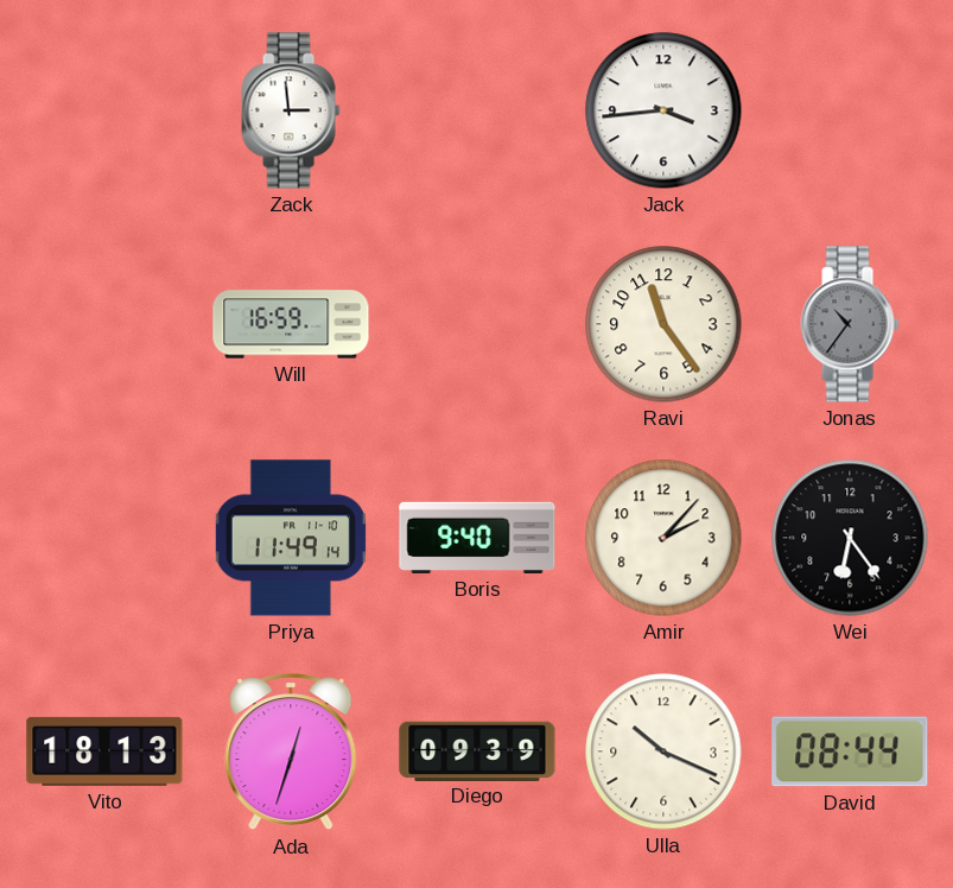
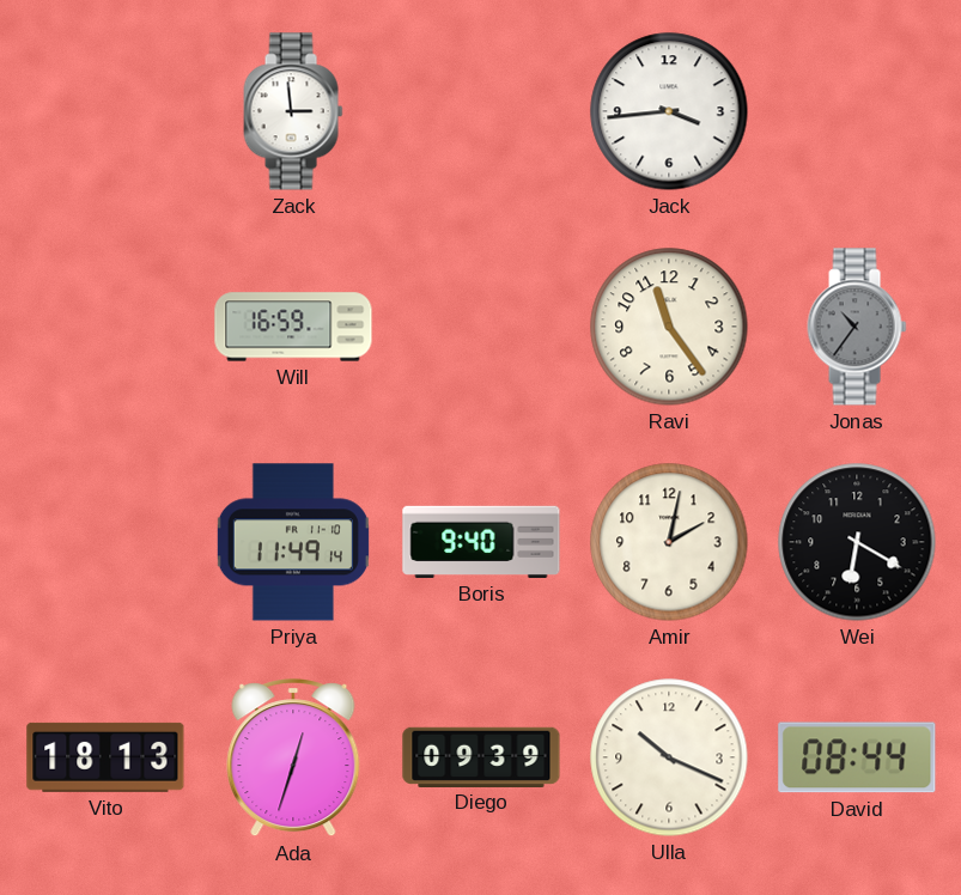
Amir: 2:07 -> 2:02 (669, 542)
Wei: 6:24 -> 6:20 (857, 542)
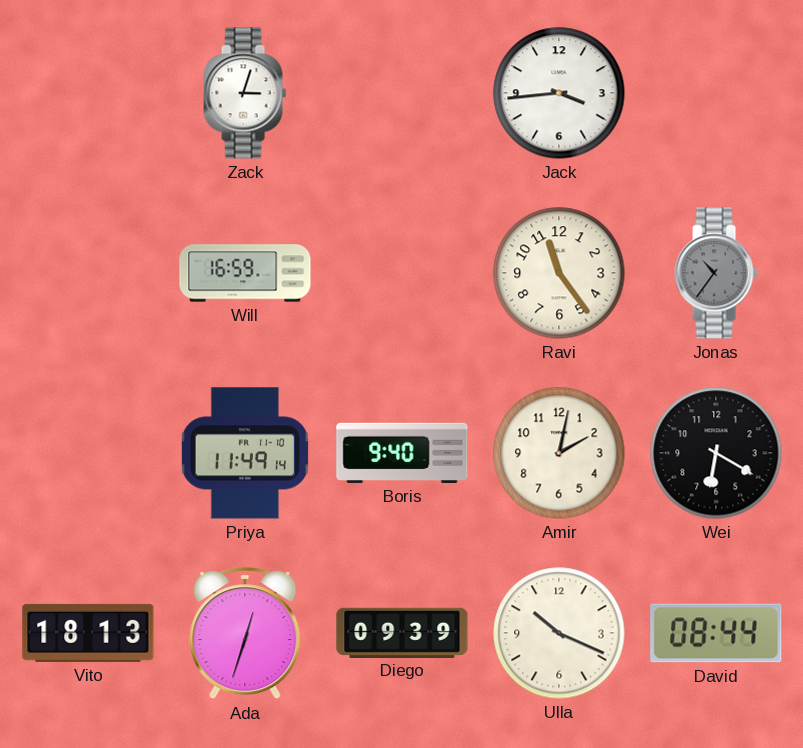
Zack: 2:59 -> 3:03 (245, 93)
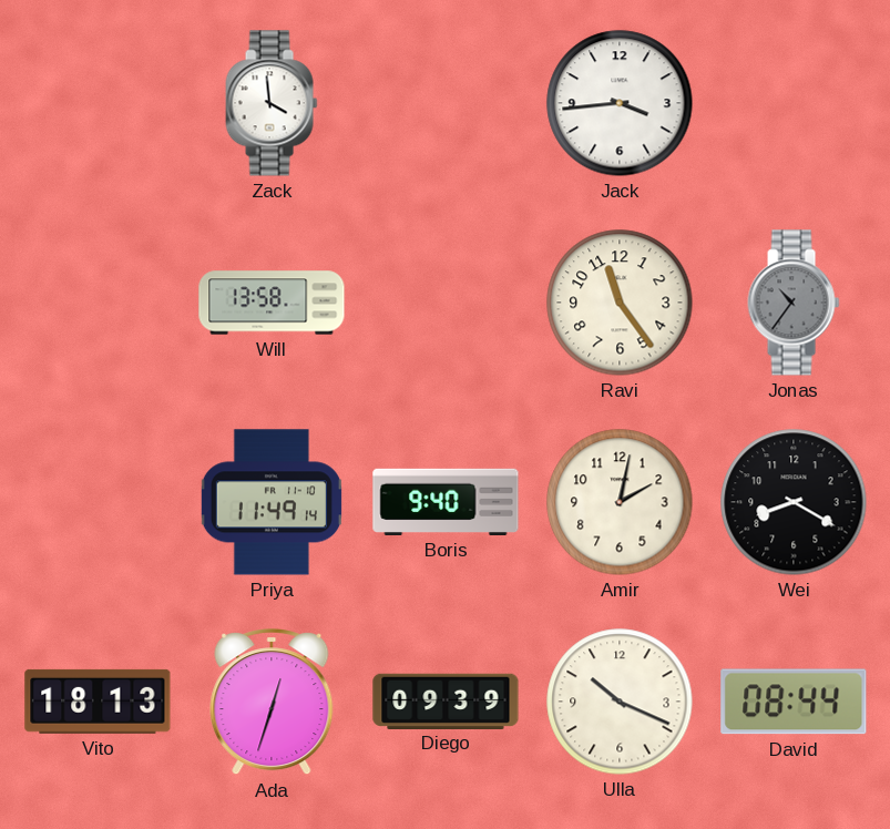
Zack: 3:03 -> 3:59 (272, 103)
Will: 16:59 -> 13:58 (272, 303)
Wei: 6:20 -> 8:20 (794, 502)
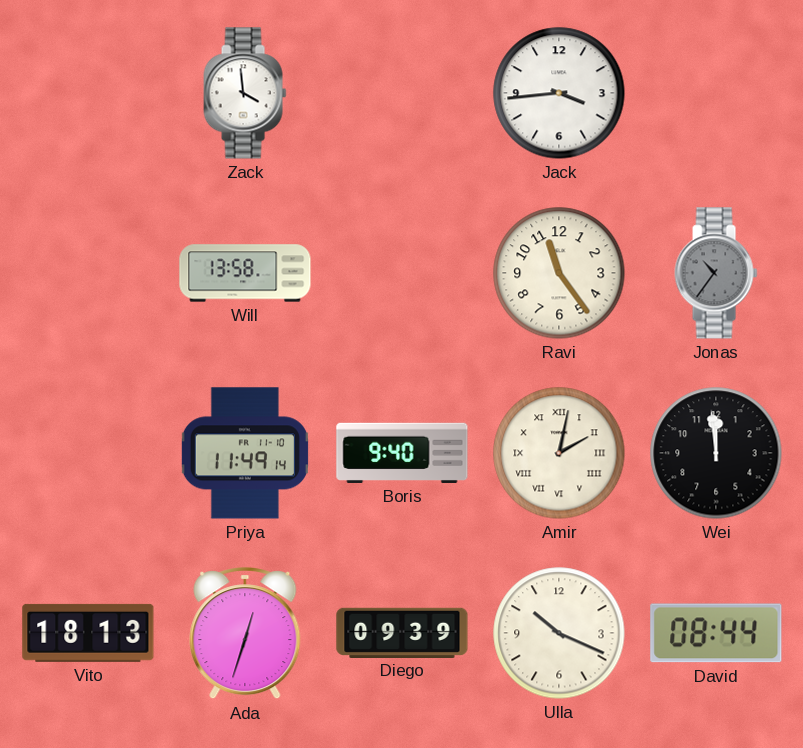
Amir numerals: Arabic -> Roman (559, 453)
Wei: 8:20 -> 11:59 (716, 453)
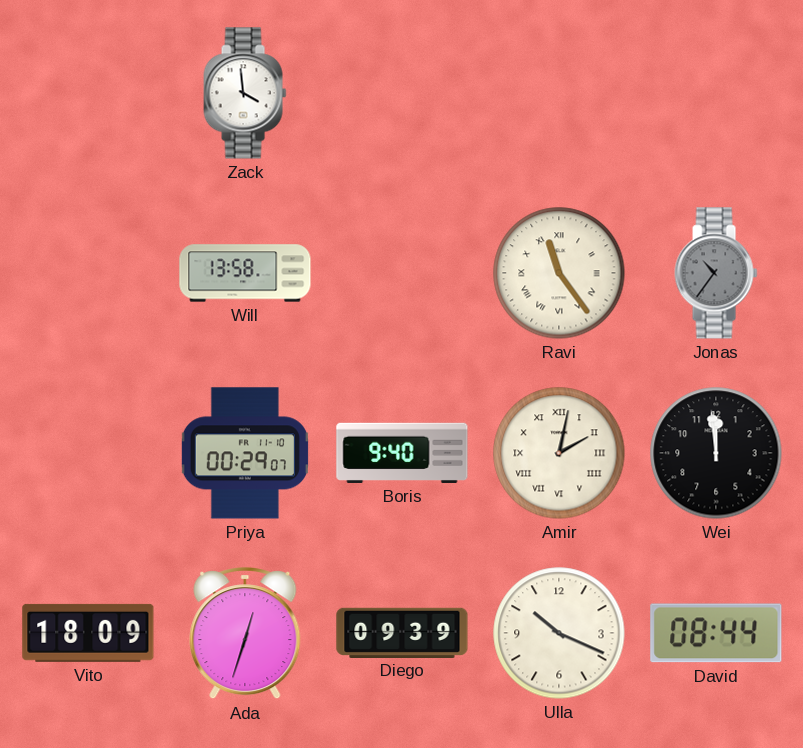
Jack: 3:44 -> none (559, 93)
Ravi numerals: Arabic -> Roman (559, 273)
Priya: 11:49 -> 00:29 (245, 453)
Vito: 18:13 -> 18:09 (88, 633)
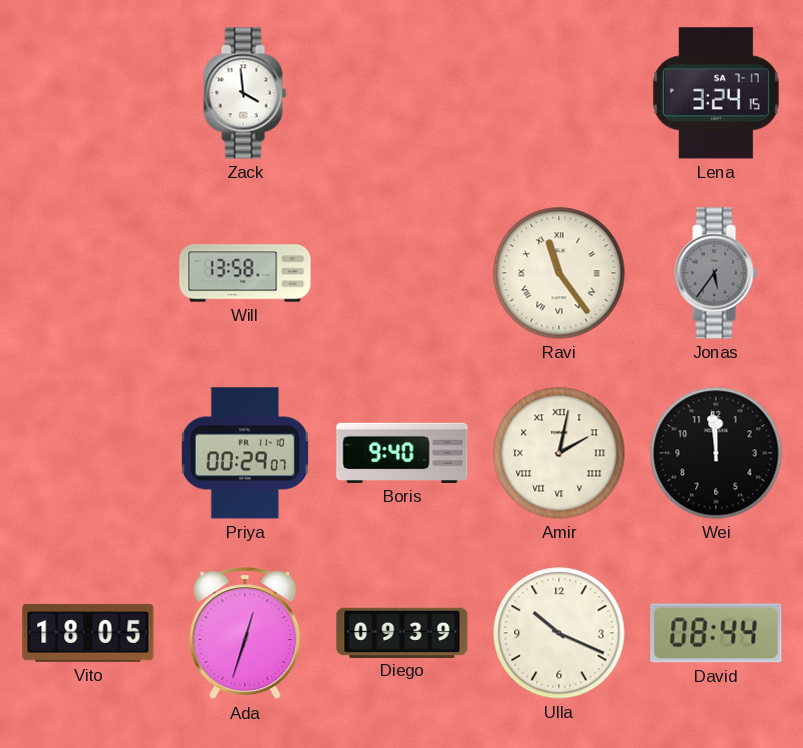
Lena: none -> 3:24 (716, 93)
Jonas: 10:36 -> 5:36 (716, 273)
Vito: 18:09 -> 18:05 (88, 633)
